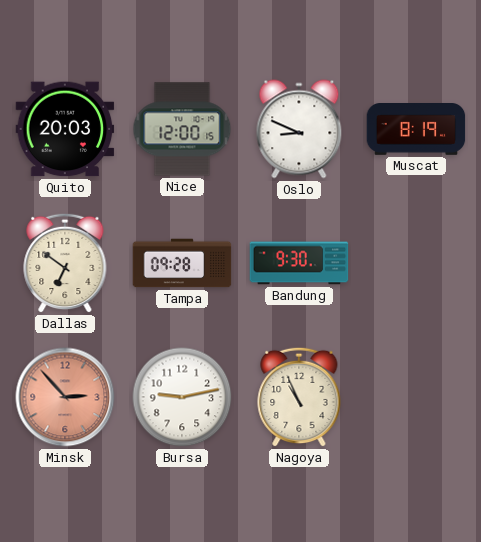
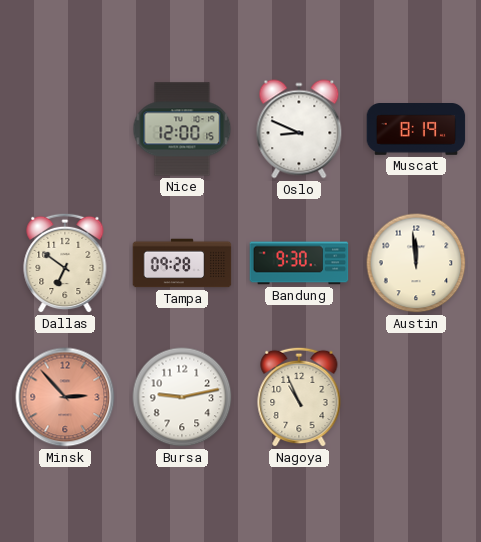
Quito: 20:03 -> none (65, 129)
Austin: none -> 11:59 (416, 263)
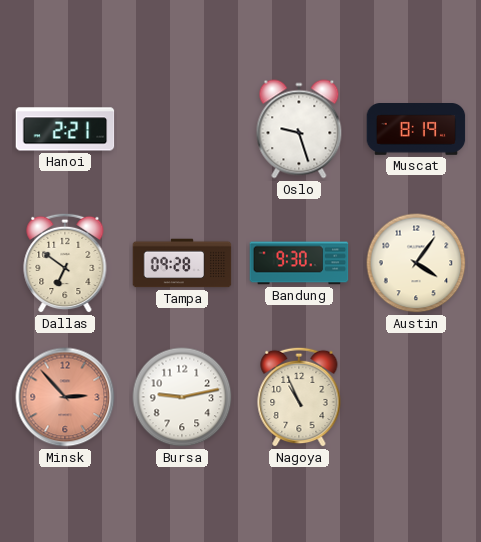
Hanoi: none -> 2:21 (65, 129)
Nice: 12:00 -> none (182, 129)
Oslo: 8:49 -> 9:27 (299, 129)
Austin: 11:59 -> 4:06 (416, 263)
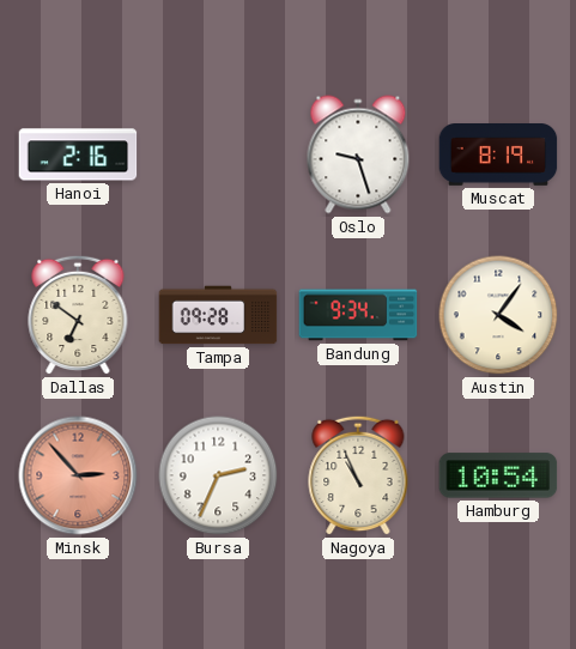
Hanoi: 2:21 -> 2:16 (78, 154)
Bandung: 9:30 -> 9:34 (358, 315)
Bursa: 9:13 -> 2:34 (218, 475)
Hamburg: none -> 10:54 (498, 475)
